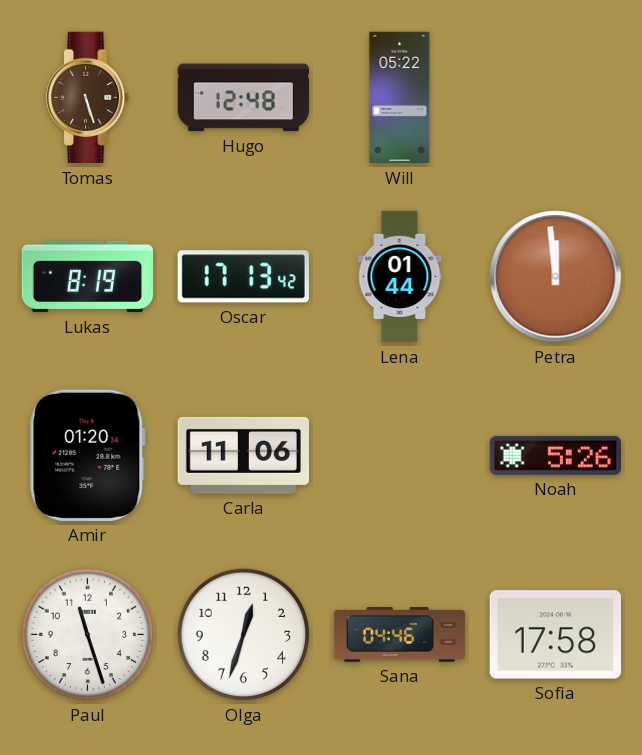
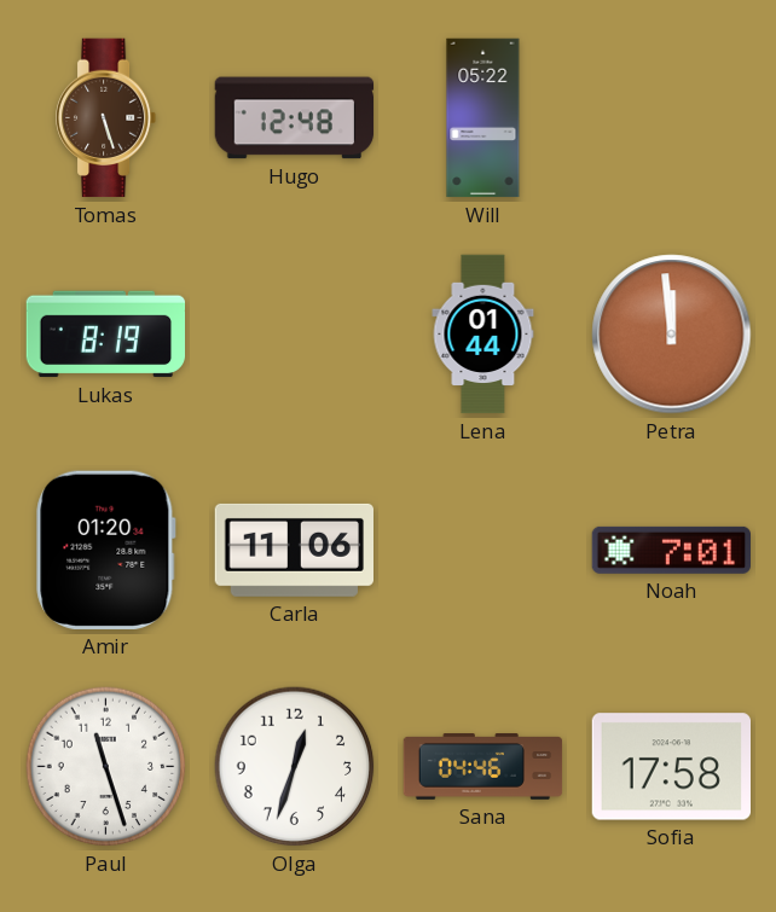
Oscar: 17:13 -> none (243, 277)
Noah: 5:26 -> 7:01 (671, 550)
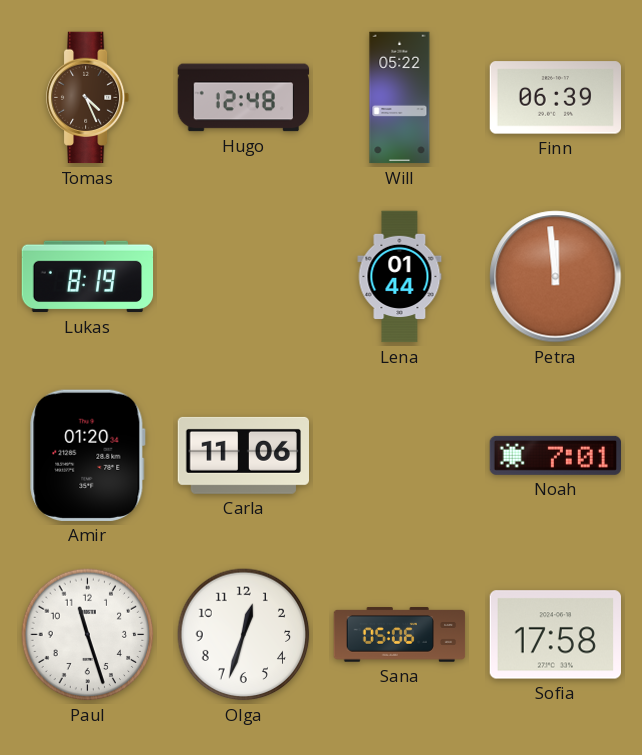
Tomas: 5:27 -> 4:26 (88, 98)
Finn: none -> 06:39 (555, 98)
Sana: 04:46 -> 05:06 (400, 635)
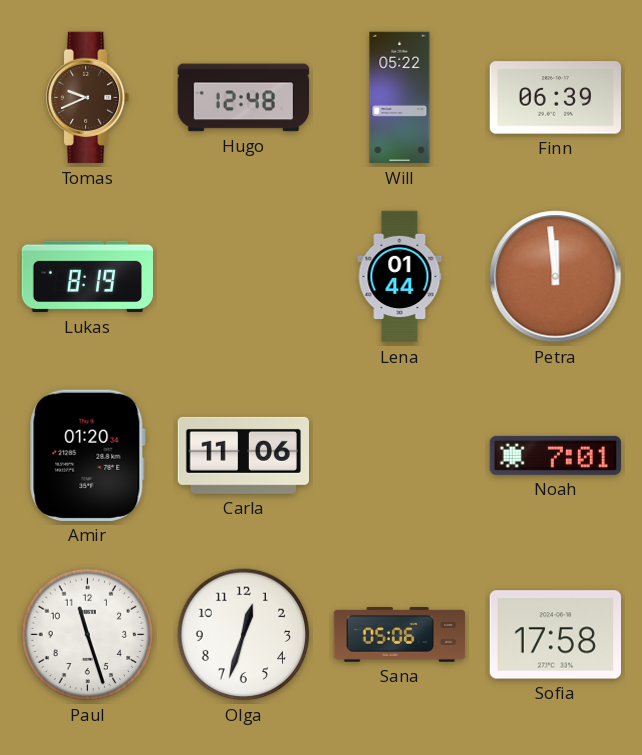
Tomas: 4:26 -> 9:41 (88, 98)
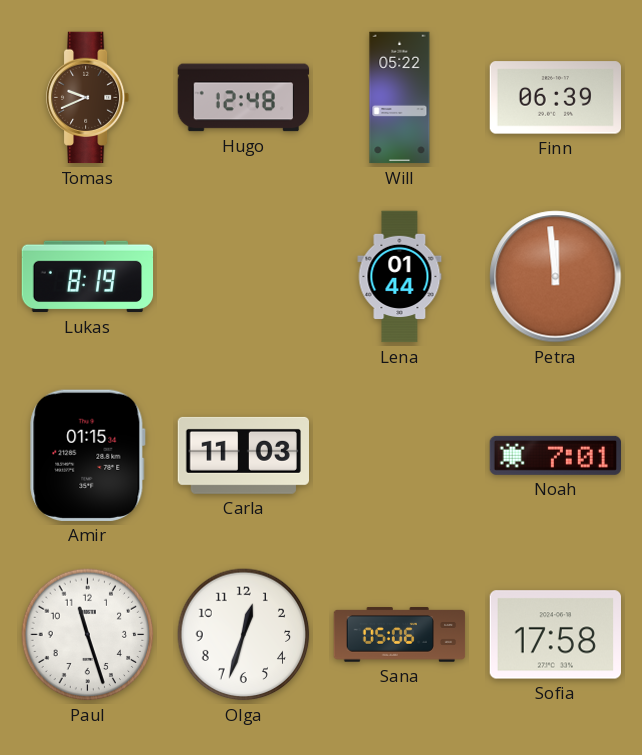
Amir: 01:20 -> 01:15 (88, 455)
Carla: 11:06 -> 11:03 (243, 455)
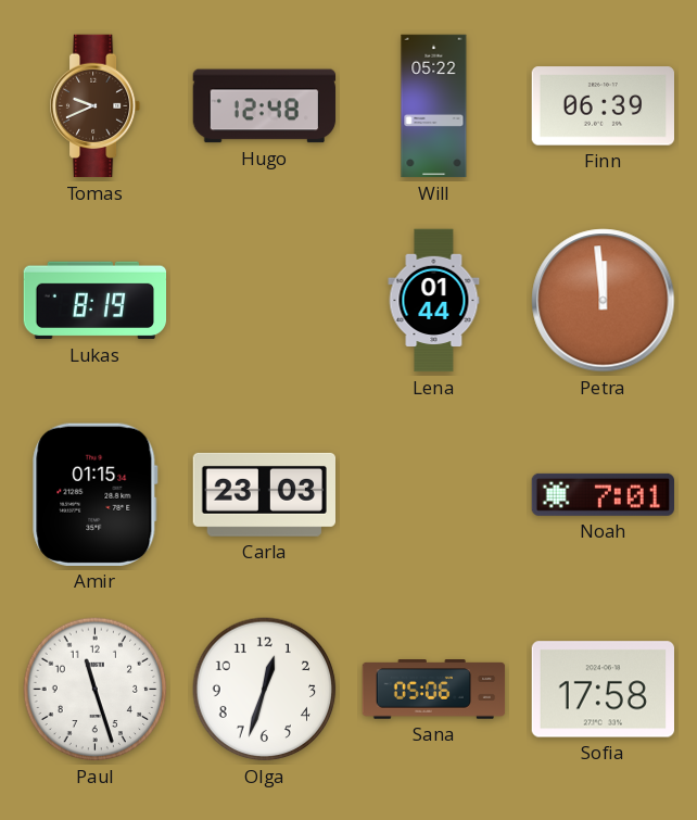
Carla: 11:03 -> 23:03 (264, 494)
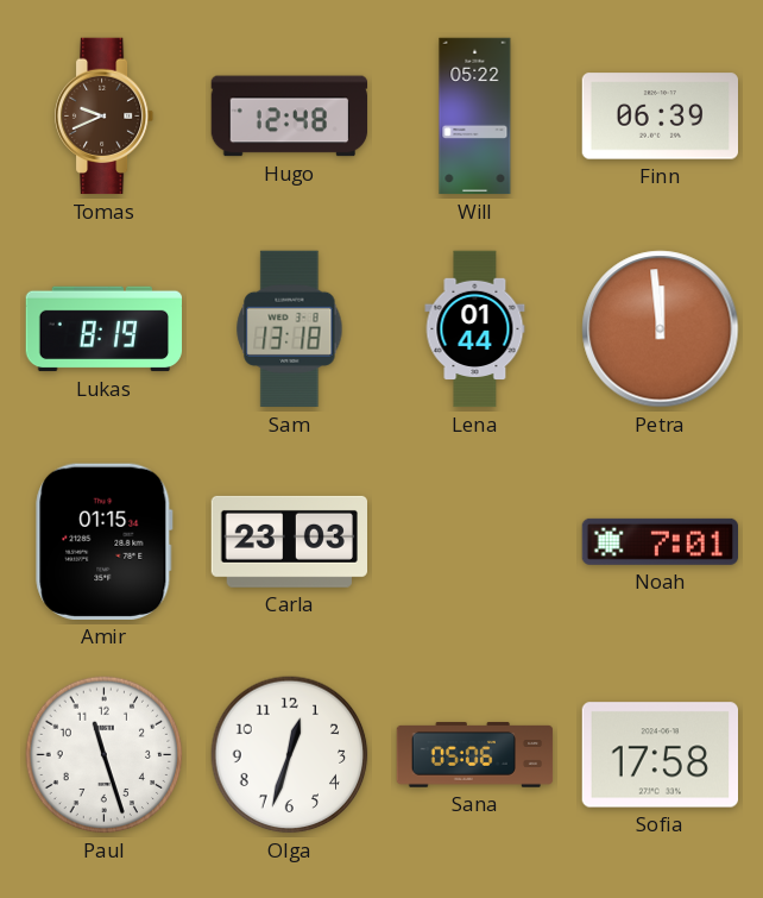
Sam: none -> 13:18 (290, 329)
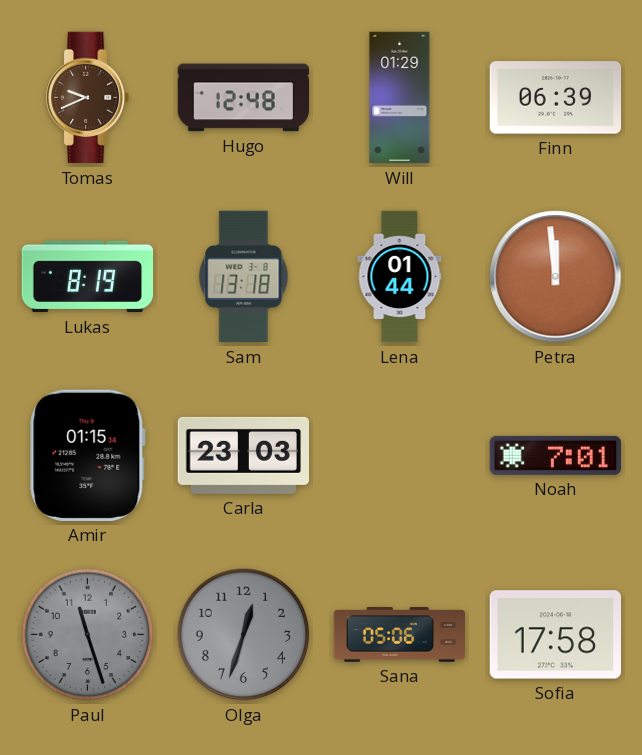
Will: 05:22 -> 01:29 (400, 98)
Paul dial: white -> grey (88, 635)
Olga dial: white -> grey (244, 635)
